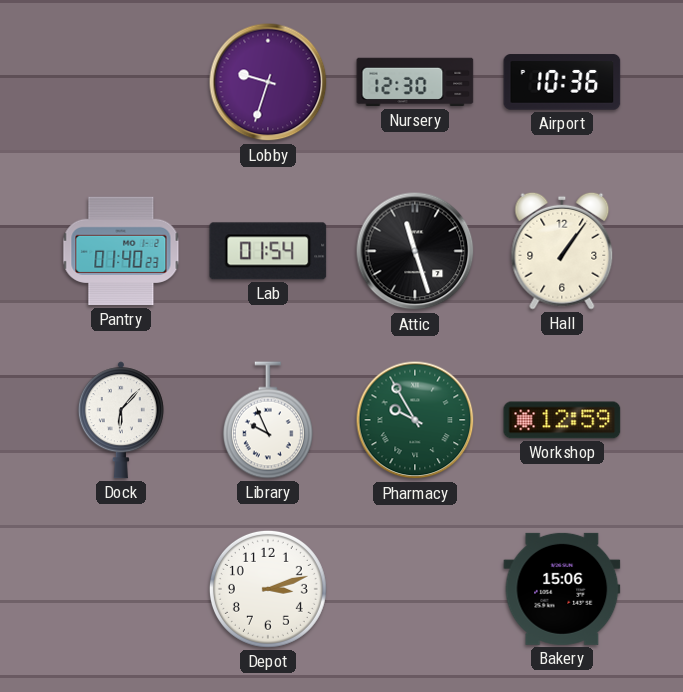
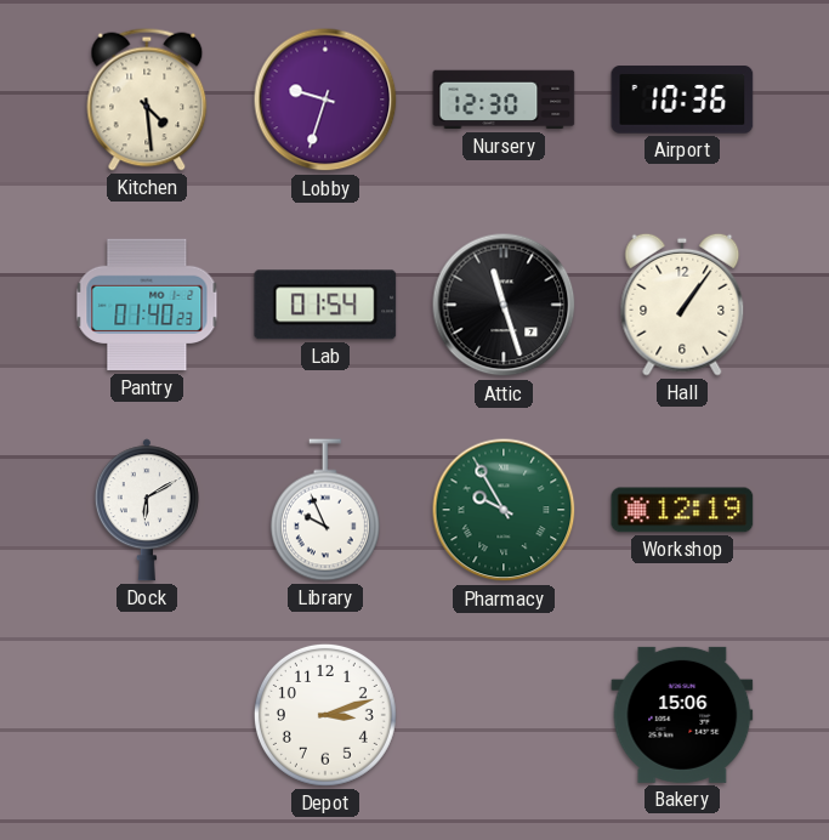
Kitchen: none -> 4:29 (147, 100)
Dock: 6:07 -> 6:10 (147, 510)
Workshop: 12:59 -> 12:19 (682, 510)
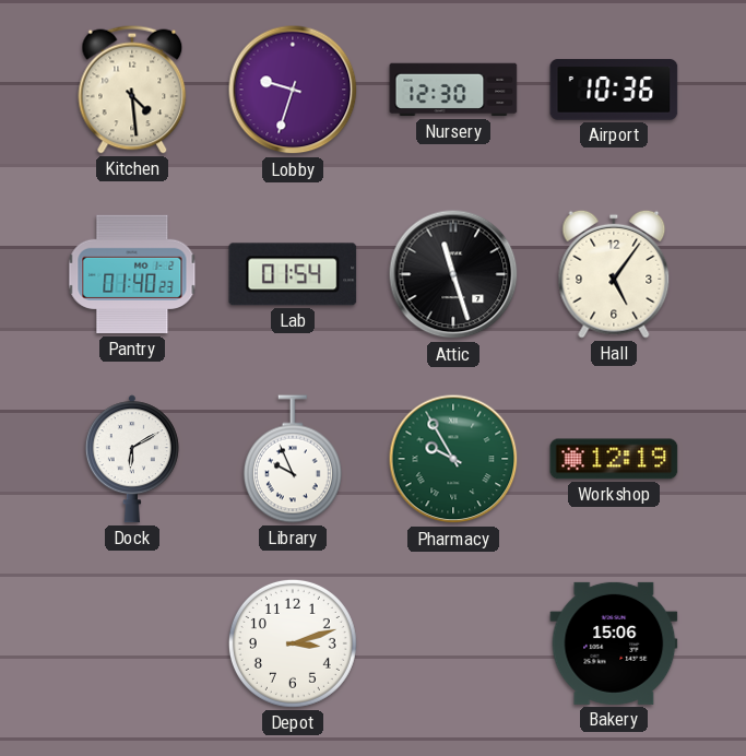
Hall: 1:06 -> 5:06 (614, 274)
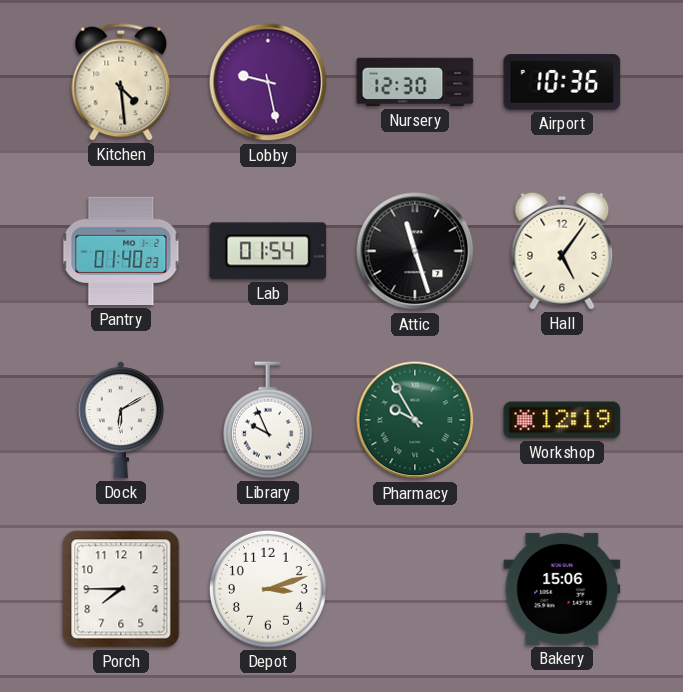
Lobby: 9:33 -> 9:28 (268, 82)
Porch: none -> 7:45 (121, 589)
